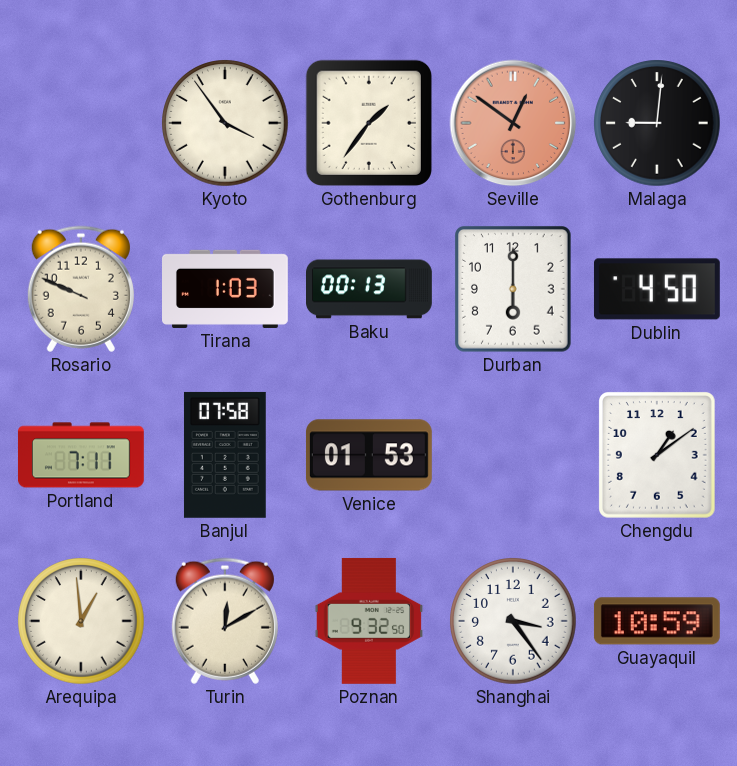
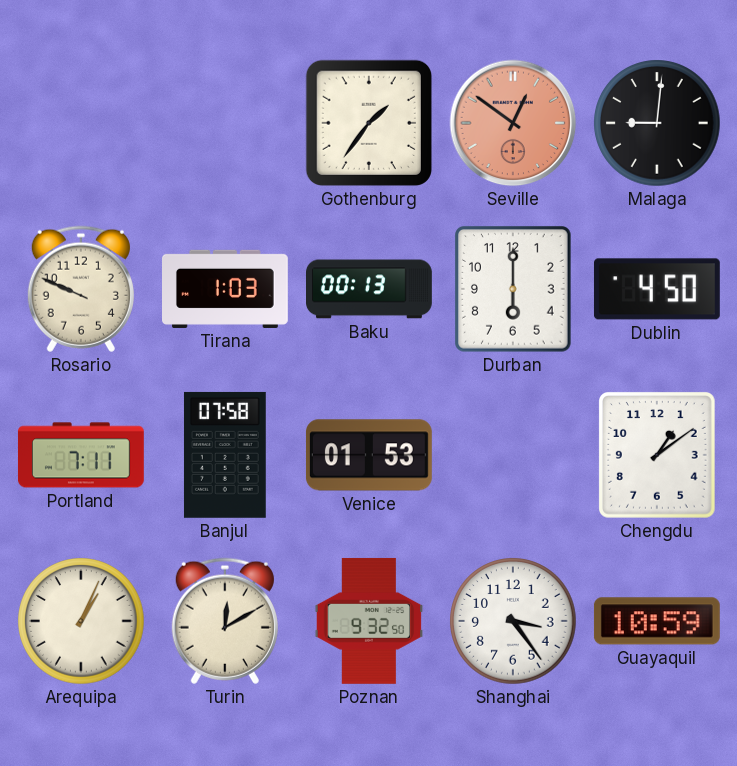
Kyoto: 3:54 -> none (225, 123)
Arequipa: 12:59 -> 1:04 (81, 621)
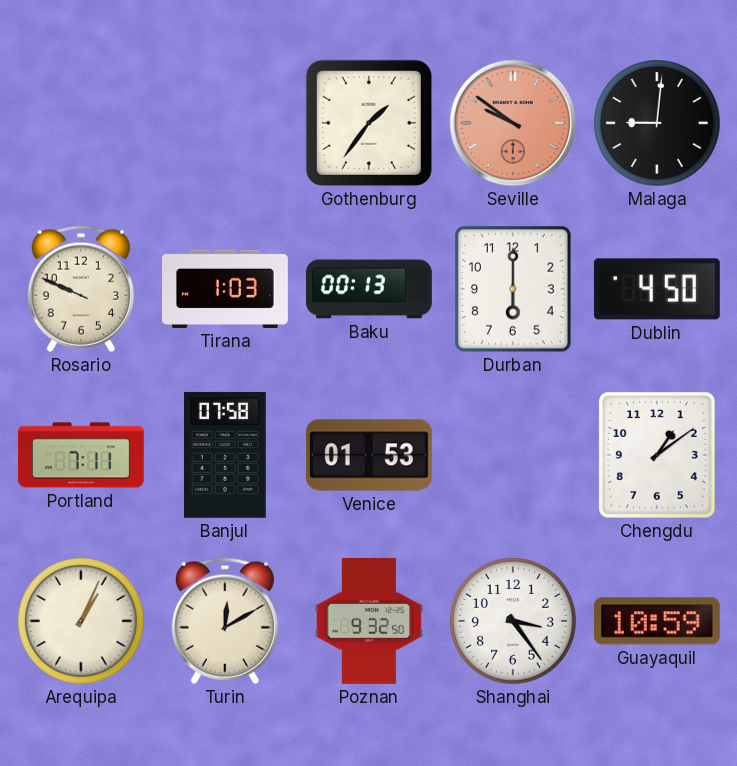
Seville: 12:51 -> 9:51 (513, 123)
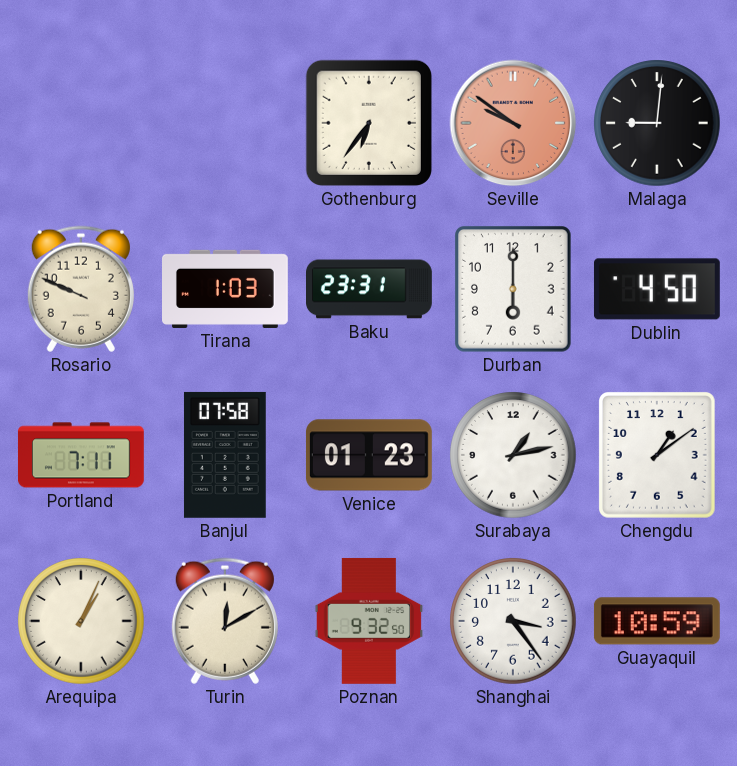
Gothenburg: 1:36 -> 6:36 (369, 123)
Baku: 00:13 -> 23:31 (370, 289)
Venice: 01:53 -> 01:23 (369, 455)
Surabaya: none -> 1:13 (513, 455)
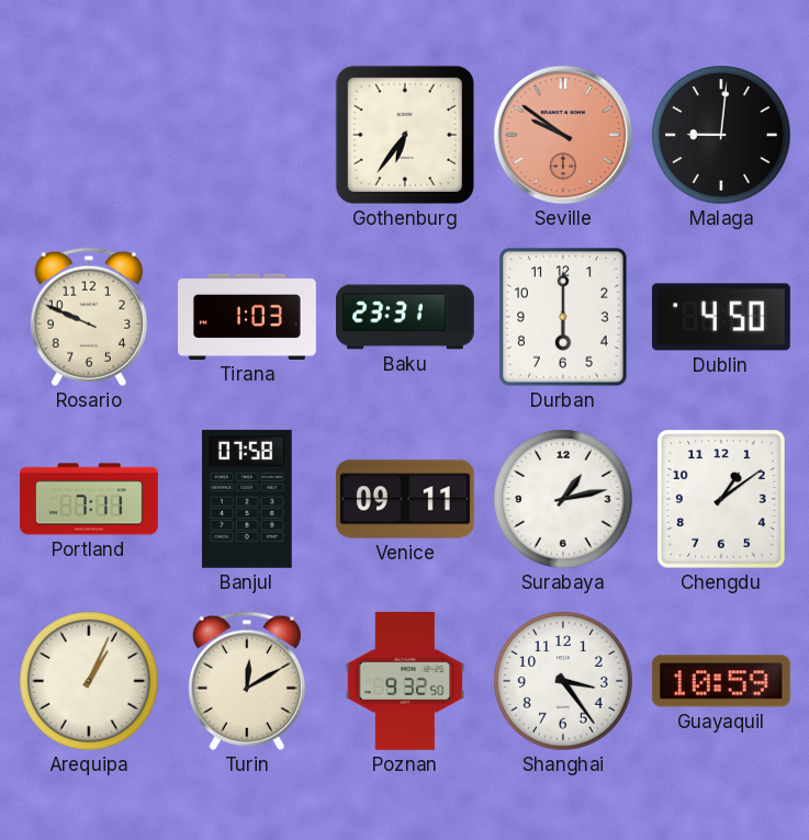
Venice: 01:23 -> 09:11 (405, 499)
